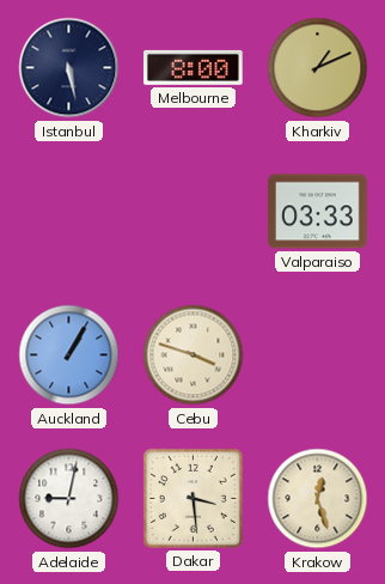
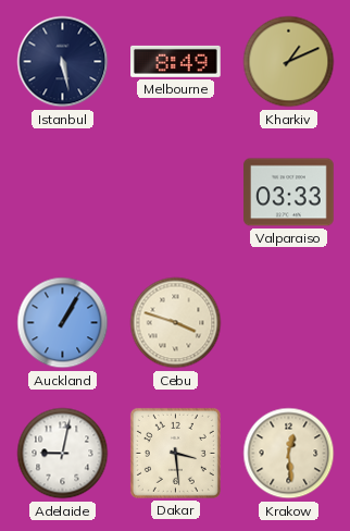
Melbourne: 8:00 -> 8:49 (176, 61)
Krakow: 12:27 -> 12:29 (289, 454)
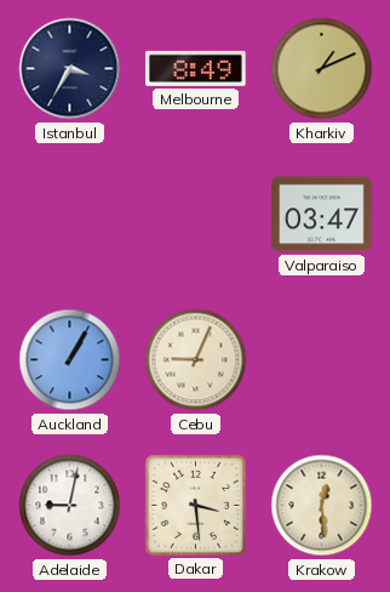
Istanbul: 5:28 -> 3:35 (70, 69)
Valparaiso: 03:33 -> 03:47 (322, 215)
Cebu: 3:48 -> 9:04 (196, 360)
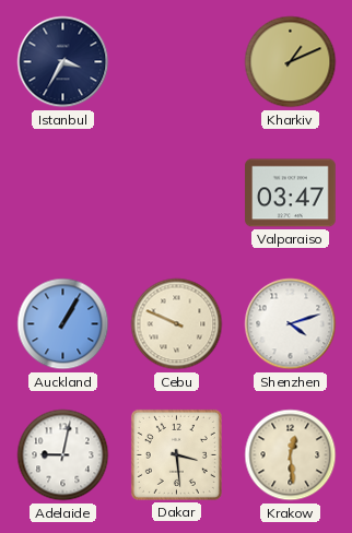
Melbourne: 8:49 -> none (196, 68)
Cebu: 9:04 -> 9:49 (177, 324)
Shenzhen: none -> 4:12 (291, 324)
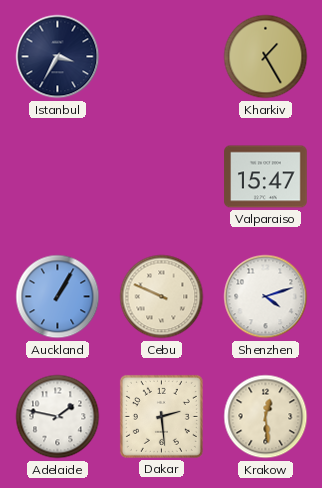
Kharkiv: 1:11 -> 1:25 (266, 57)
Valparaiso: 03:47 -> 15:47 (266, 177)
Adelaide: 9:02 -> 1:47 (58, 417)
Dakar: 3:29 -> 2:29 (161, 416)
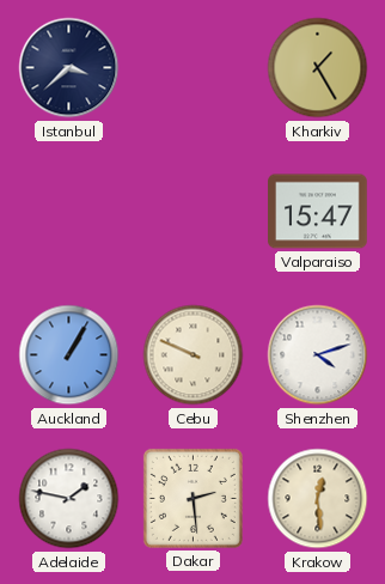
Istanbul: 3:35 -> 3:38 (69, 68)
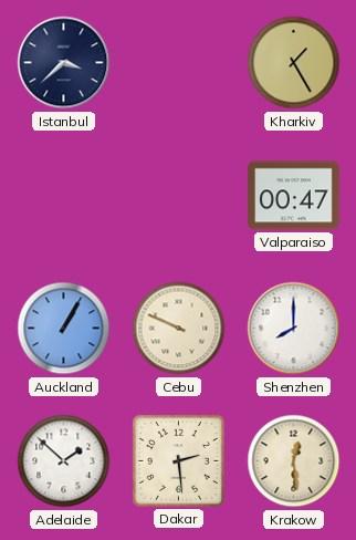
Valparaiso: 15:47 -> 00:47 (294, 196)
Shenzhen: 4:12 -> 8:00 (294, 329)
Adelaide: 1:47 -> 1:52 (64, 461)
